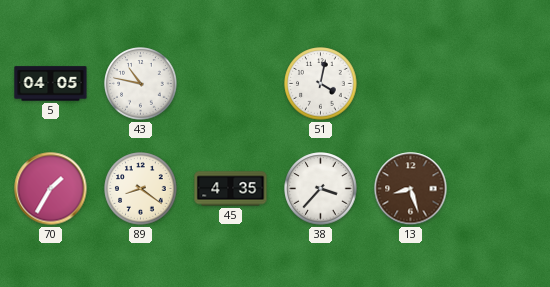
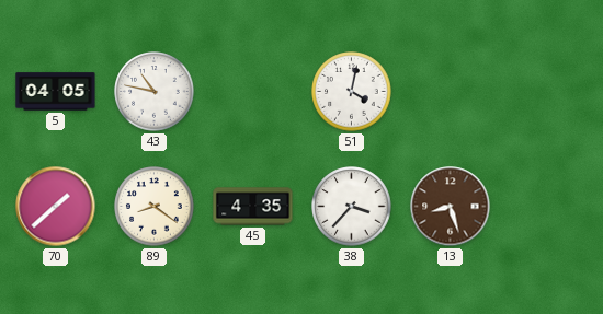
70: 1:35 -> 1:38 (56, 207)
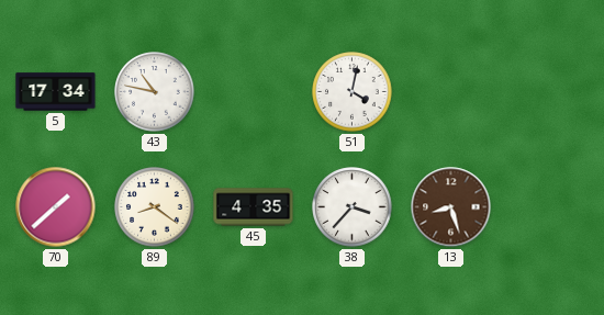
5: 04:05 -> 17:34 (56, 92)
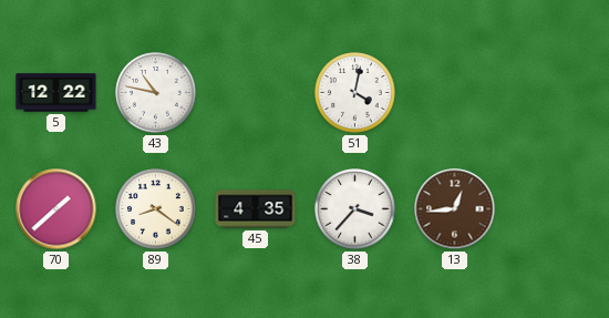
5: 17:34 -> 12:22 (56, 93)
13: 8:27 -> 12:44 (455, 209)
